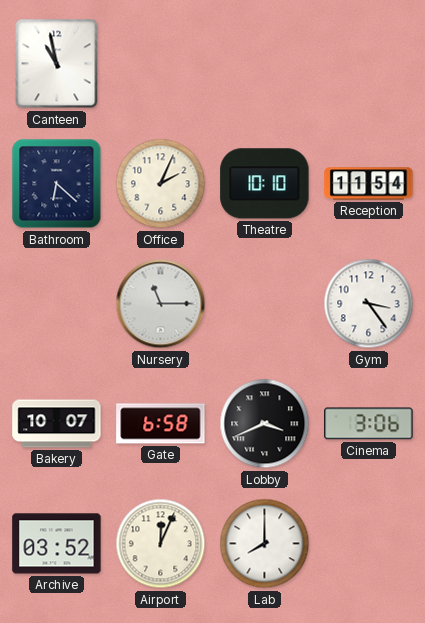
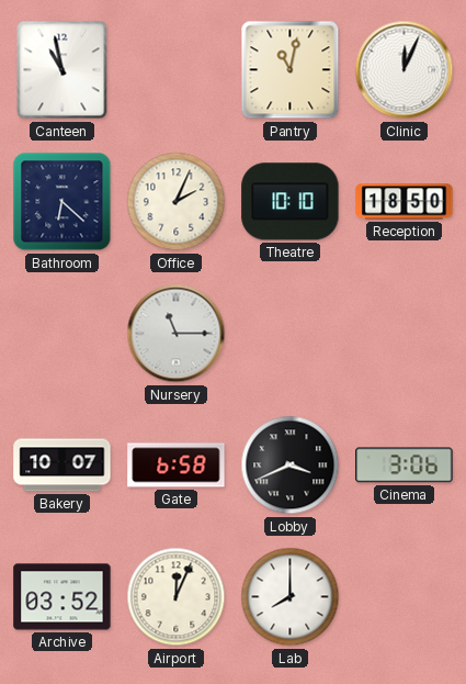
Pantry: none -> 11:02 (291, 70)
Clinic: none -> 12:04 (405, 70)
Reception: 11:54 -> 18:50 (405, 202)
Gym: 3:24 -> none (369, 304)
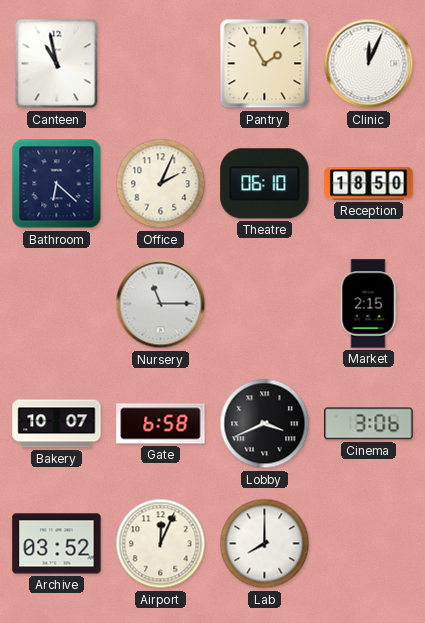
Pantry: 11:02 -> 1:55 (265, 64)
Theatre: 10:10 -> 06:10 (265, 184)
Market: none -> 2:15 (368, 304)
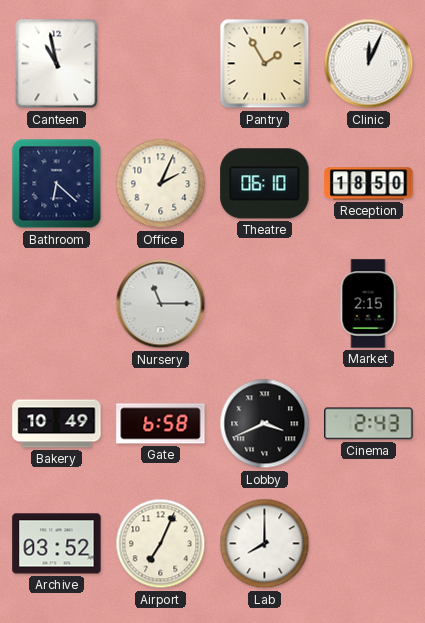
Bakery: 10:07 -> 10:49 (57, 424)
Cinema: 3:06 -> 2:43 (369, 424)
Airport: 12:04 -> 7:04 (161, 544)
